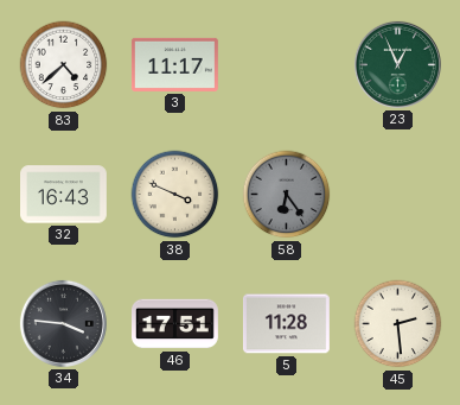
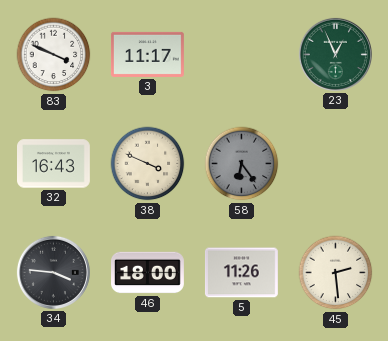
83: 4:38 -> 3:49 (54, 55)
46: 17:51 -> 18:00 (148, 273)
5: 11:28 -> 11:26 (241, 273)
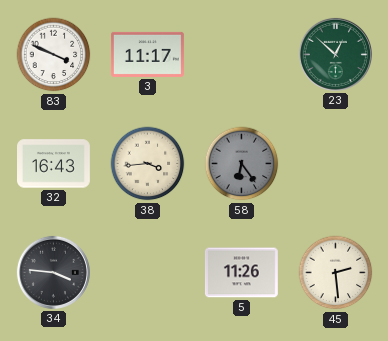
23: 12:56 -> 12:52 (335, 54)
38: 3:49 -> 3:44 (148, 164)
46: 18:00 -> none (148, 273)
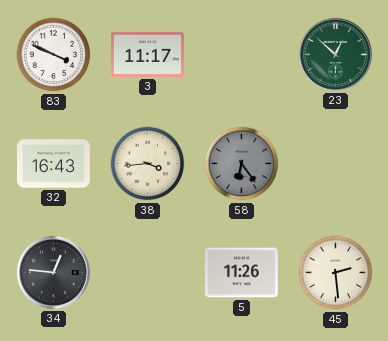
34: 3:46 -> 12:46 (53, 272)
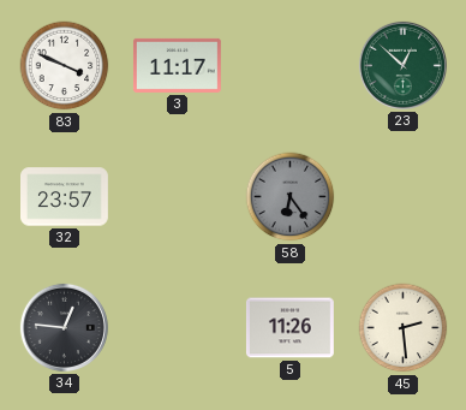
32: 16:43 -> 23:57 (65, 197)
38: 3:44 -> none (148, 164)
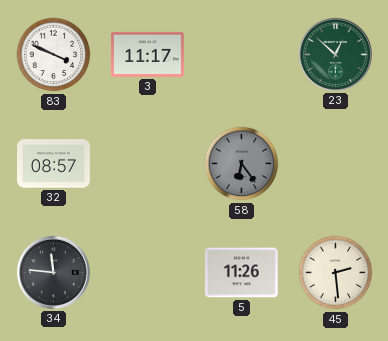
32: 23:57 -> 08:57 (54, 164)
34: 12:46 -> 11:46 (53, 272)
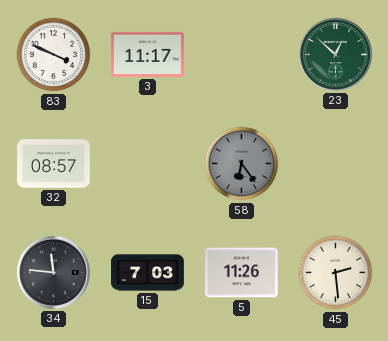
15: none -> 7:03 (148, 273)
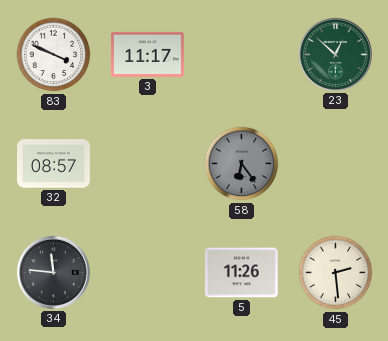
15: 7:03 -> none (148, 273)
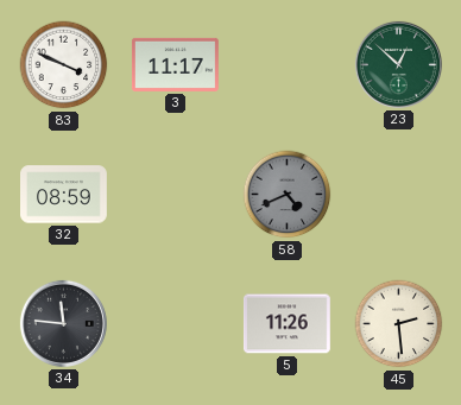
32: 08:57 -> 08:59 (64, 195)
58: 6:24 -> 4:41 (288, 195)
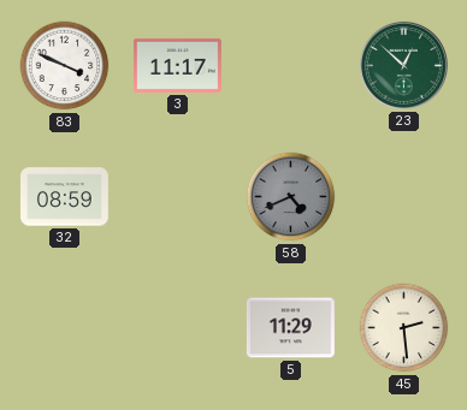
34: 11:46 -> none (63, 323)
5: 11:26 -> 11:29 (290, 328)
